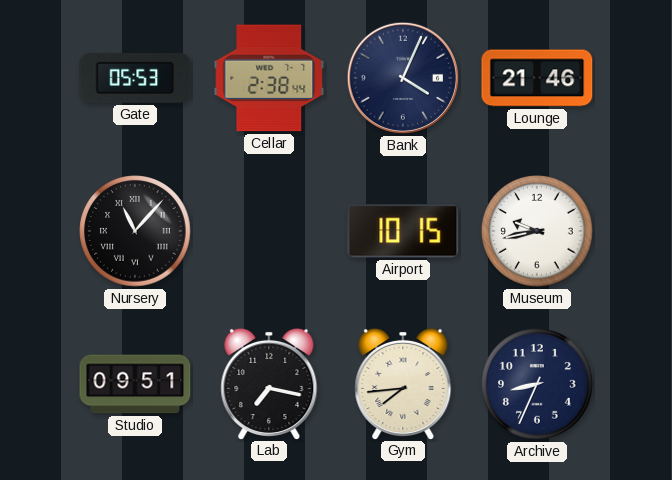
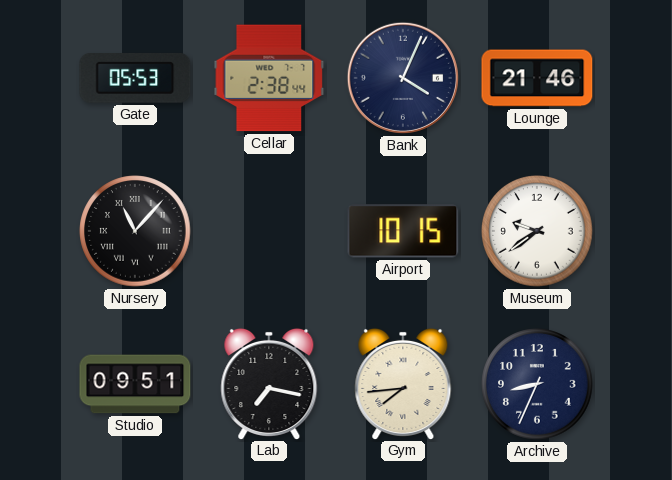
Museum: 9:43 -> 9:39 (537, 231)
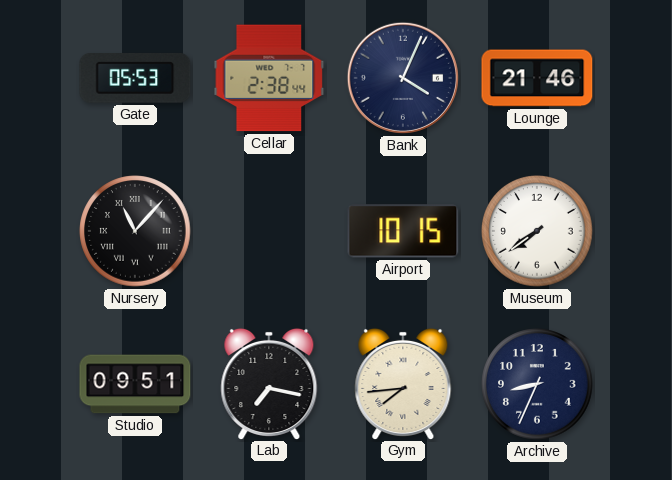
Museum: 9:39 -> 7:39 (537, 231)
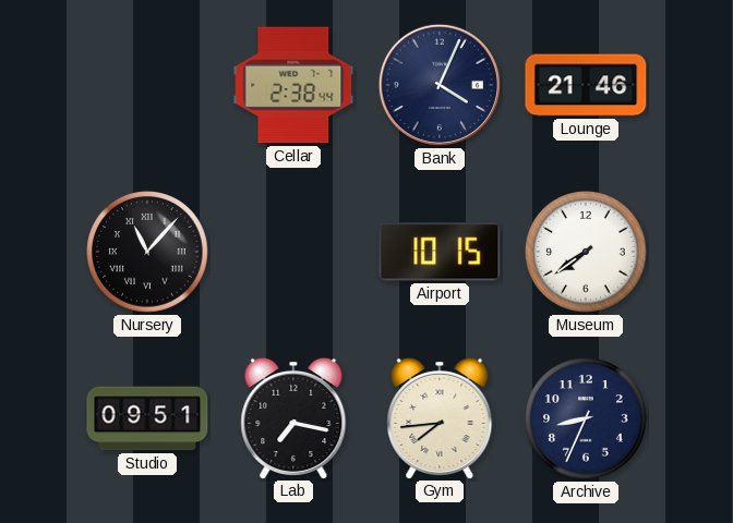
Gate: 05:53 -> none (135, 79)
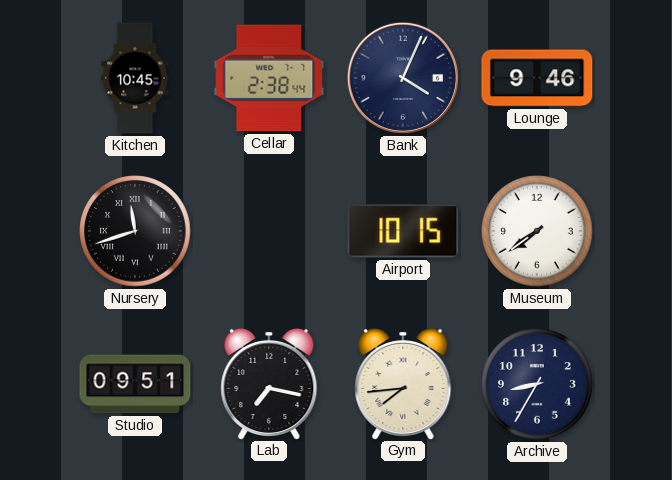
Kitchen: none -> 10:45 (135, 78)
Lounge: 21:46 -> 9:46 (537, 78)
Nursery: 11:07 -> 11:42 (135, 231)
Archive: 8:34 -> 8:35 (537, 384)
